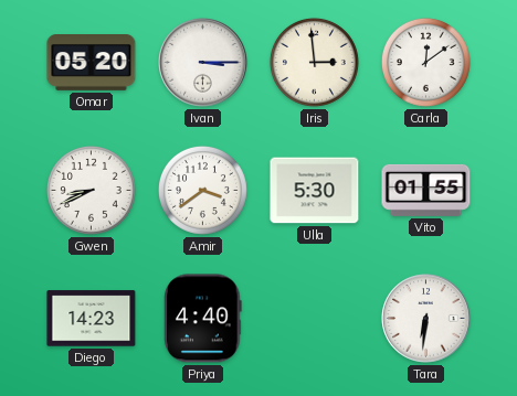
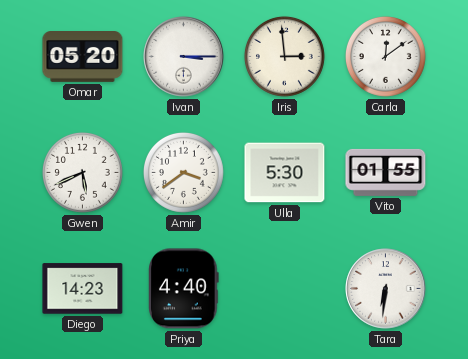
Gwen: 8:41 -> 5:41 (82, 172)
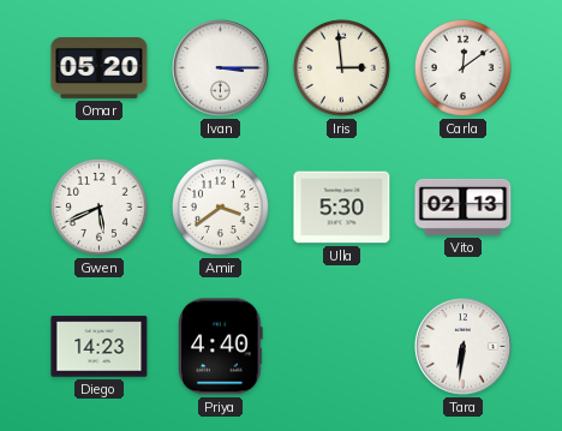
Vito: 01:55 -> 02:13 (464, 206)
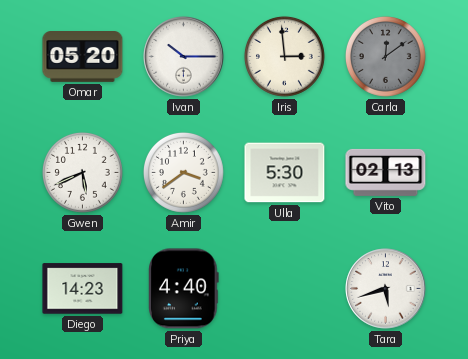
Ivan: 3:15 -> 10:15 (184, 57)
Carla dial: white -> grey (385, 56)
Tara: 6:31 -> 5:42 (386, 289)
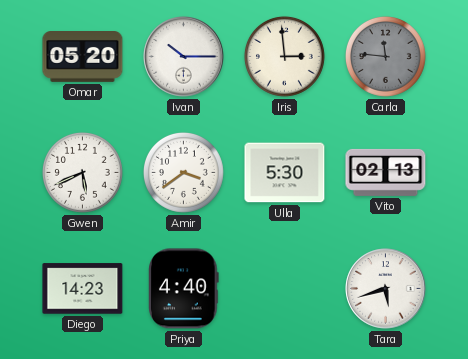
Carla: 12:09 -> 11:46 (385, 56)
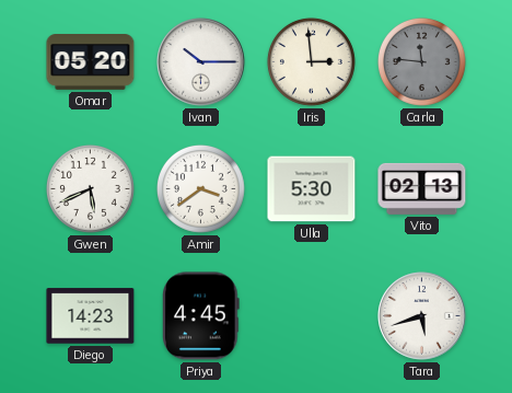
Priya: 4:40 -> 4:45 (201, 316)
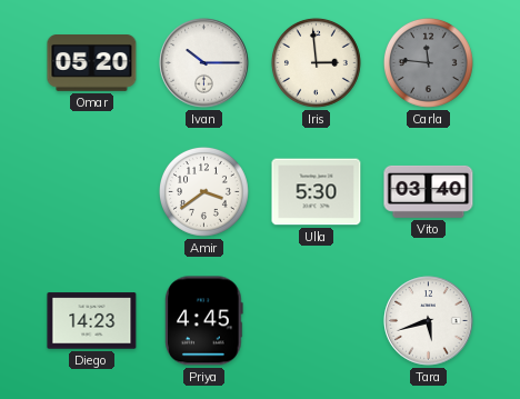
Gwen: 5:41 -> none (90, 188)
Vito: 02:13 -> 03:40 (429, 191)
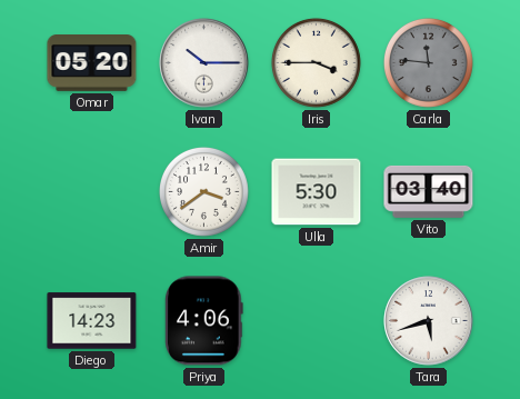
Iris: 2:59 -> 3:45 (316, 62)
Priya: 4:45 -> 4:06 (204, 321)
